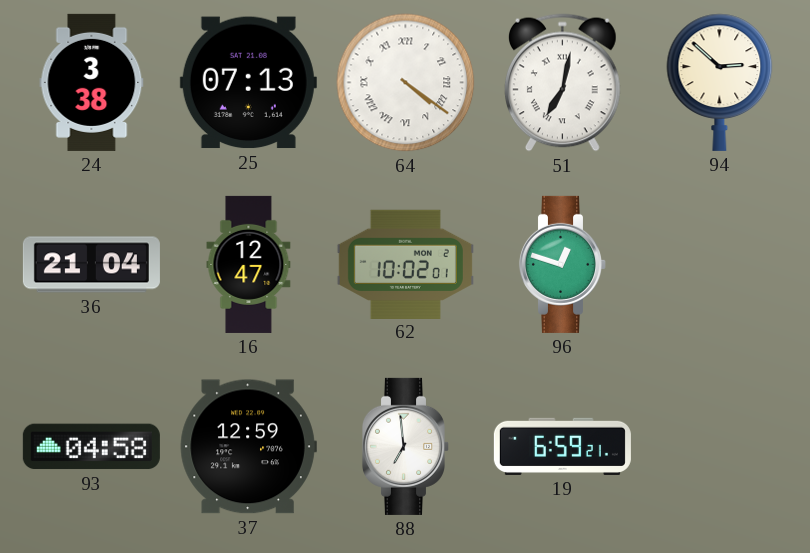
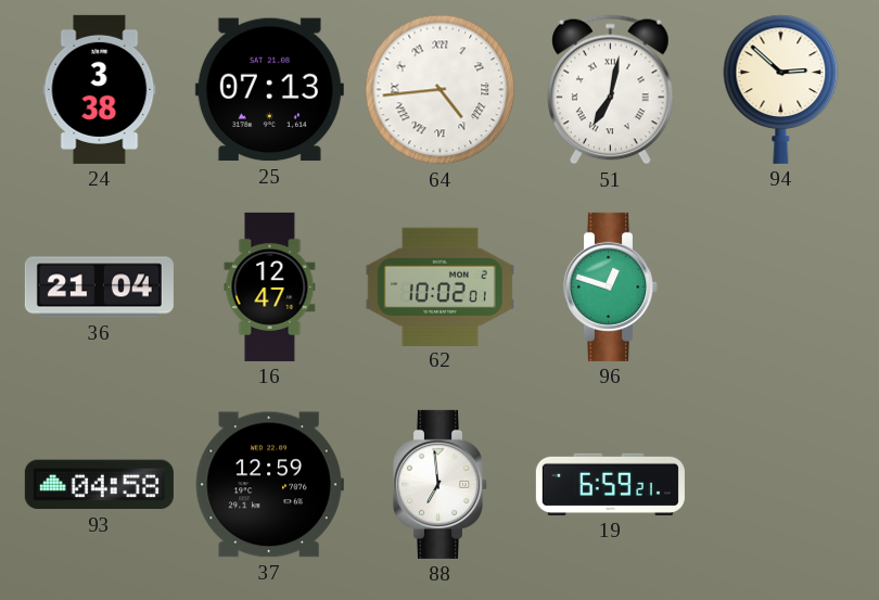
64: 4:21 -> 4:44 (441, 90)
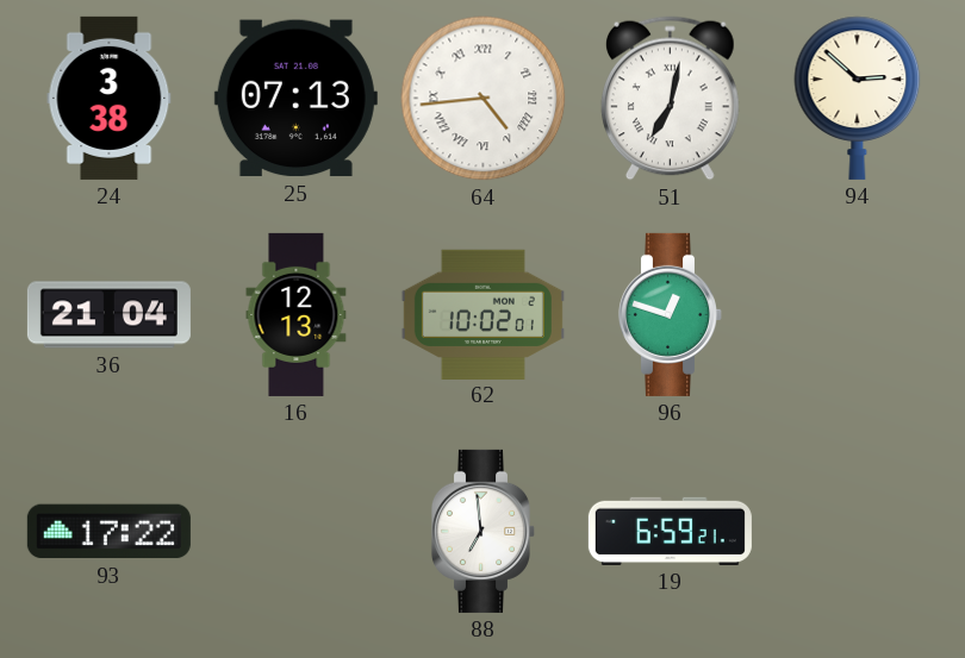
16: 12:47 -> 12:13 (297, 314)
93: 04:58 -> 17:22 (108, 532)
37: 12:59 -> none (269, 485)
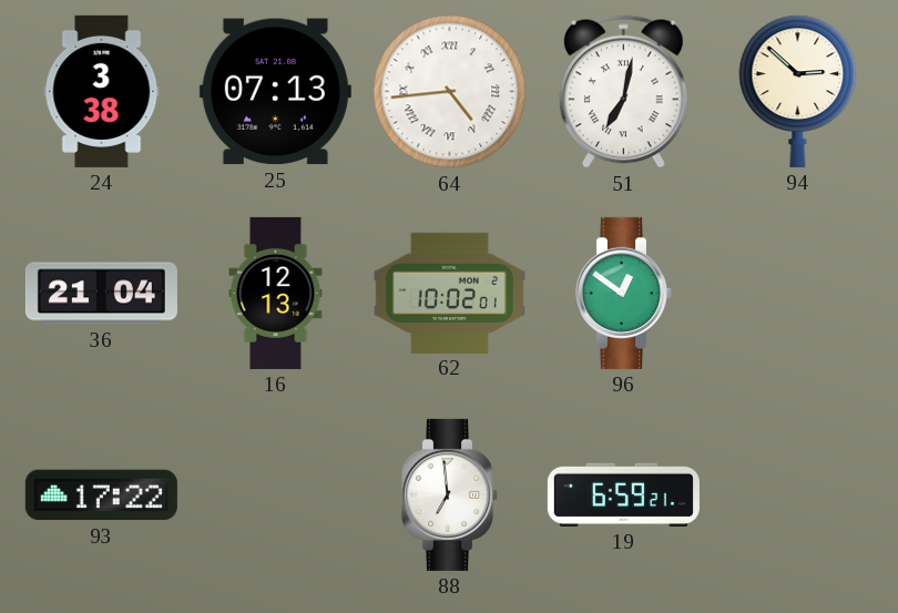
96: 12:48 -> 12:51 (623, 293)
